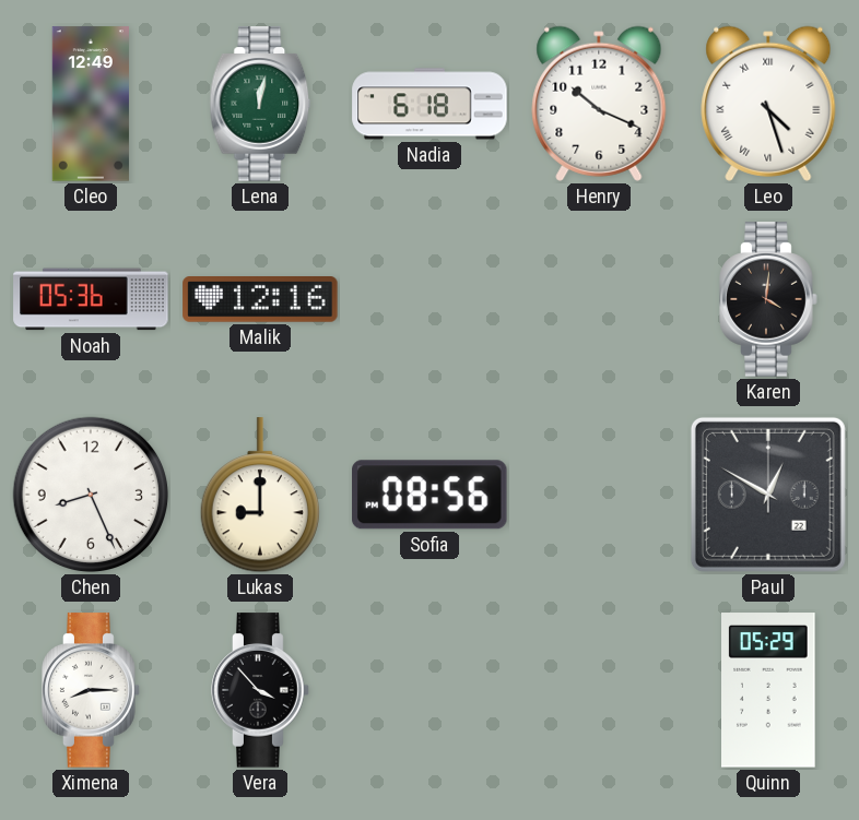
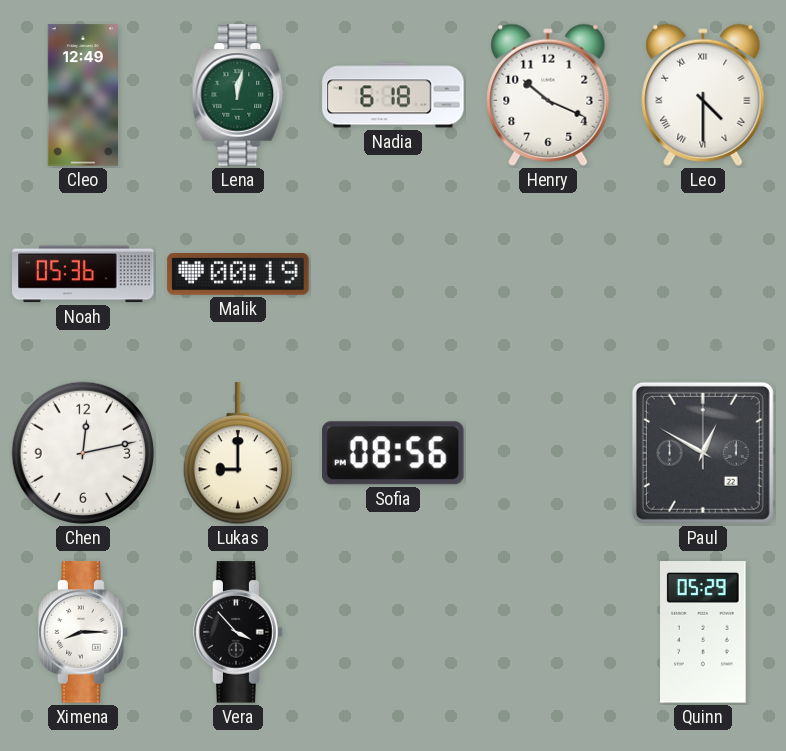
Leo: 4:27 -> 4:30 (703, 95)
Malik: 12:16 -> 00:19 (238, 275)
Karen: 4:01 -> none (768, 299)
Chen: 8:26 -> 12:13 (83, 453)
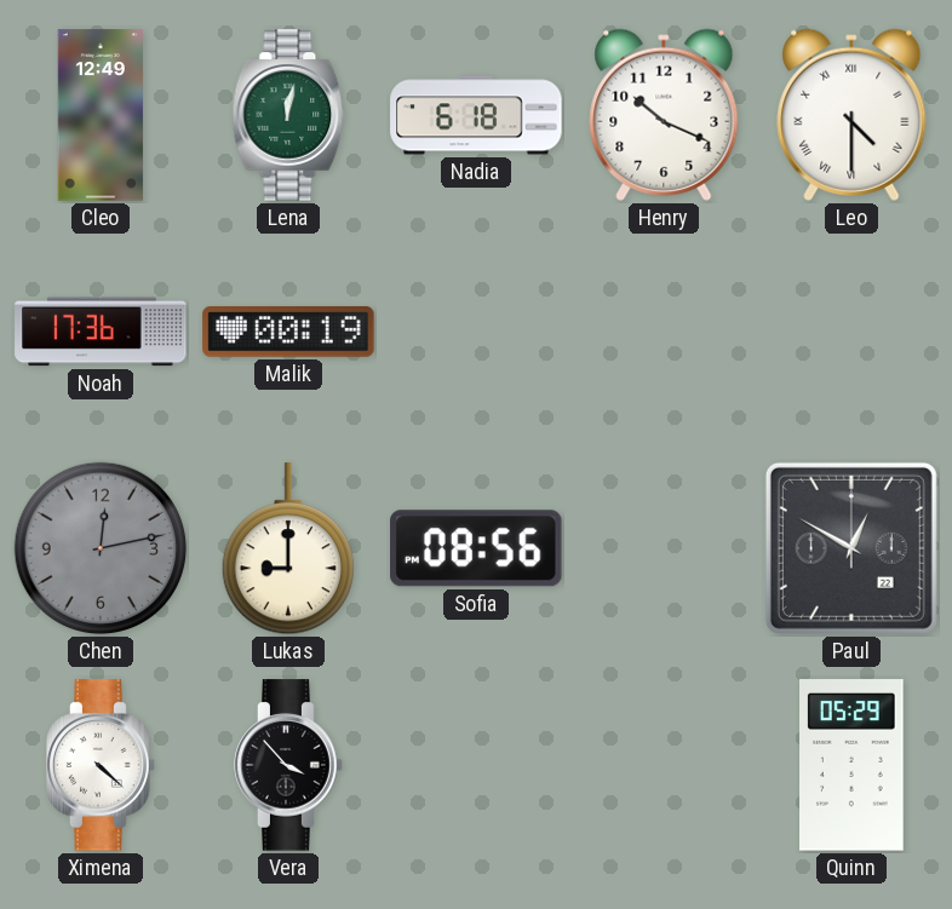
Noah: 05:36 -> 17:36 (101, 332)
Chen dial: white -> grey (101, 548)
Ximena: 8:15 -> 4:22 (101, 765)
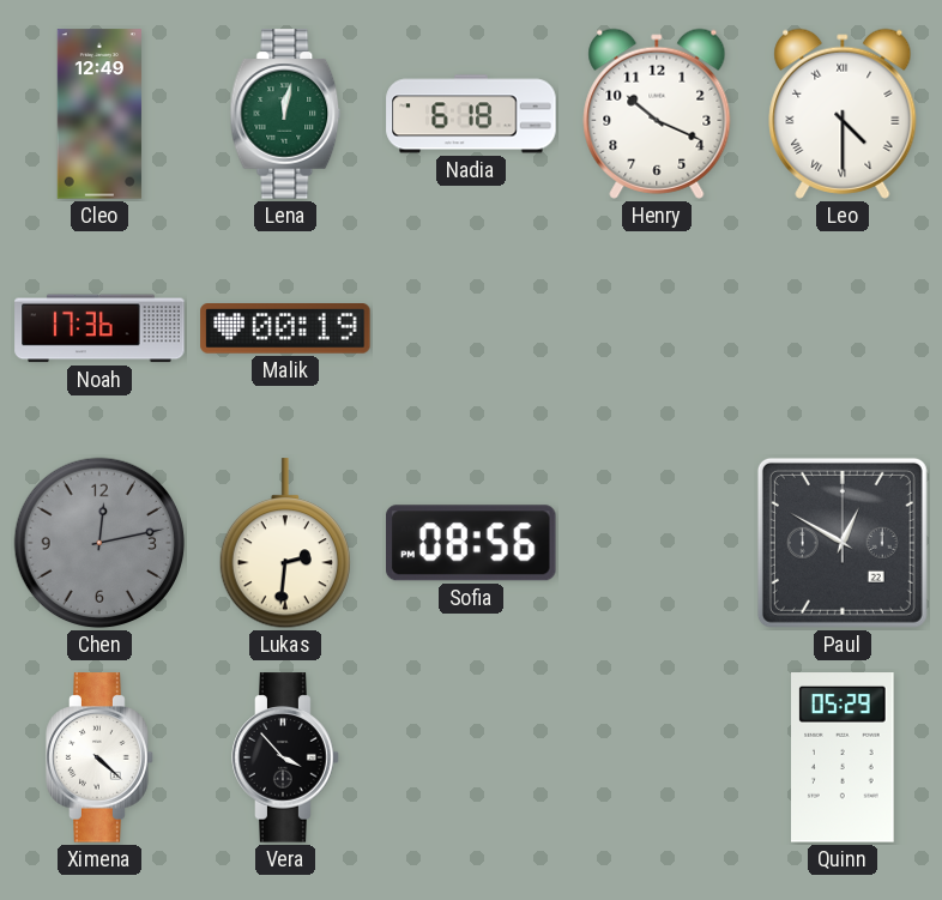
Lukas: 9:00 -> 2:31 (285, 544)
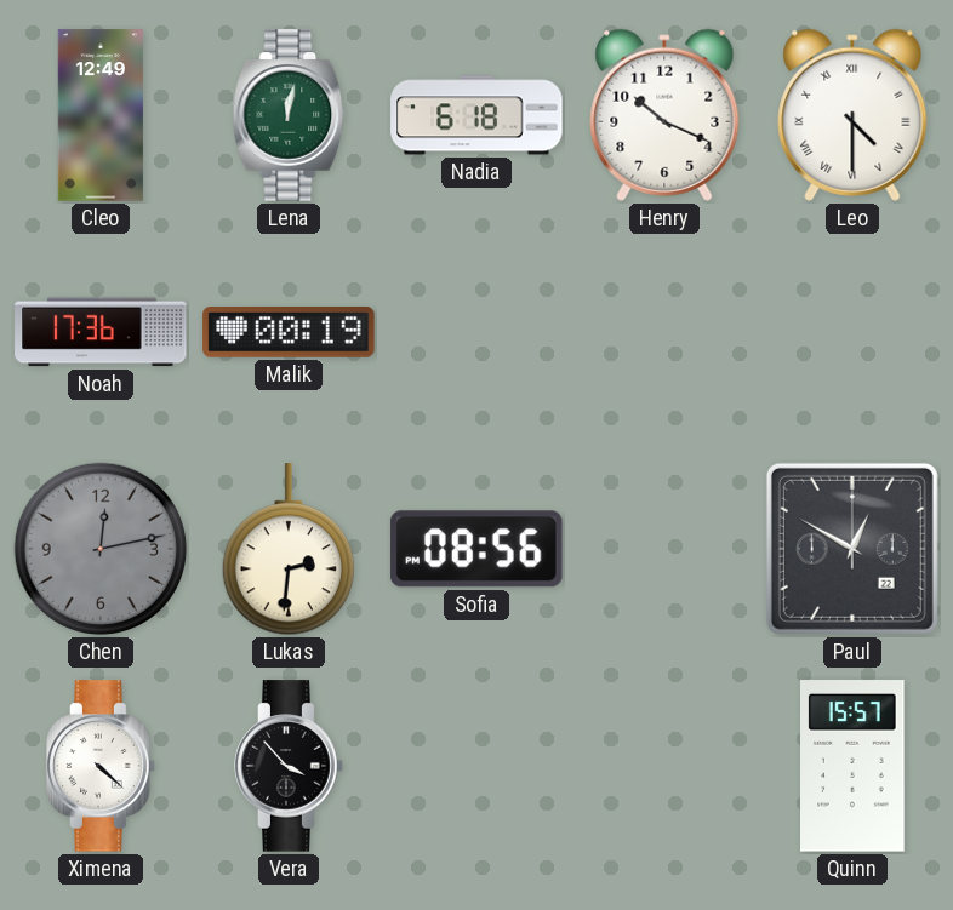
Quinn: 05:29 -> 15:57 (854, 766)
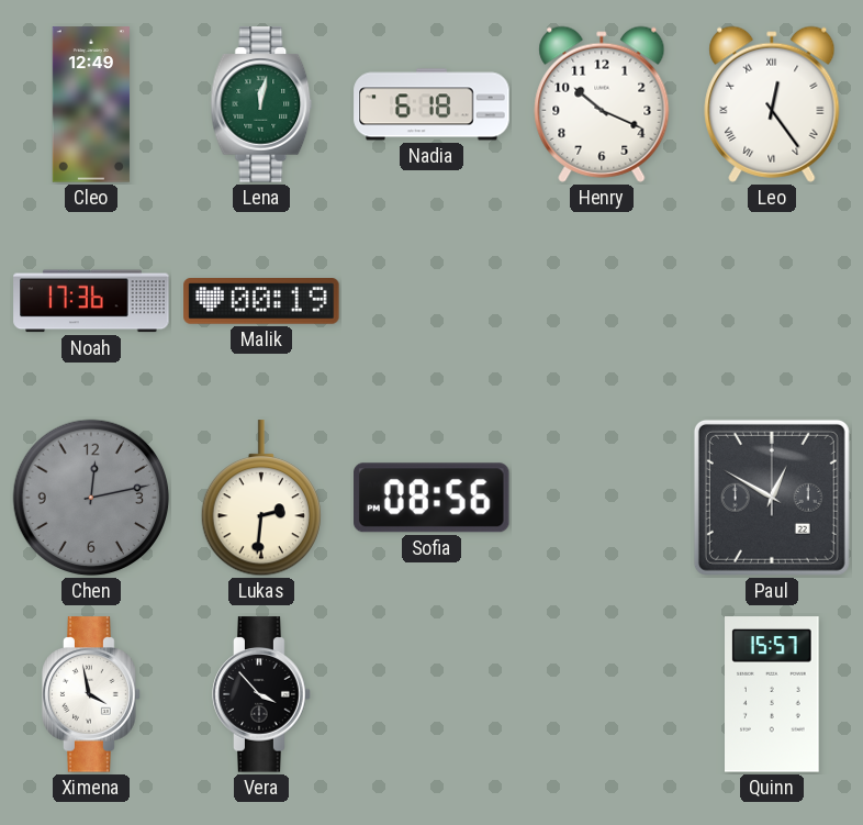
Leo: 4:30 -> 12:24 (772, 104)
Ximena: 4:22 -> 3:58 (91, 694)
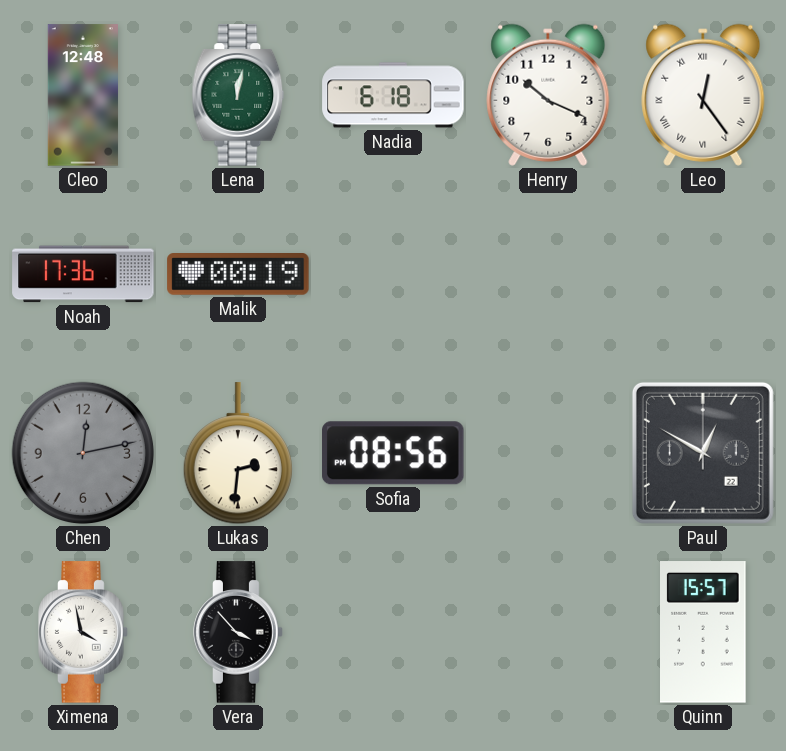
Cleo: 12:49 -> 12:48 (83, 95)
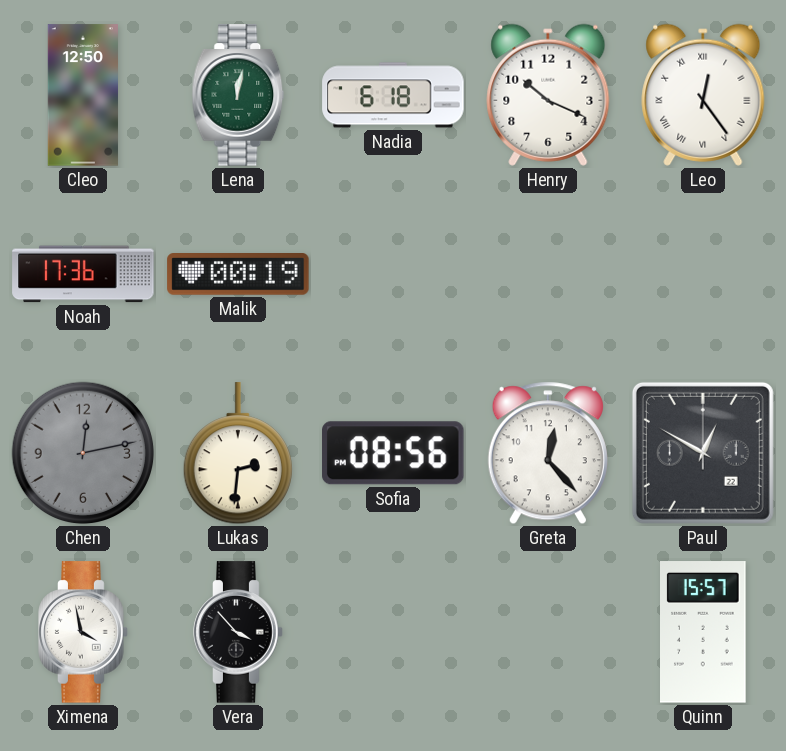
Cleo: 12:48 -> 12:50 (83, 95)
Greta: none -> 12:23 (548, 453)
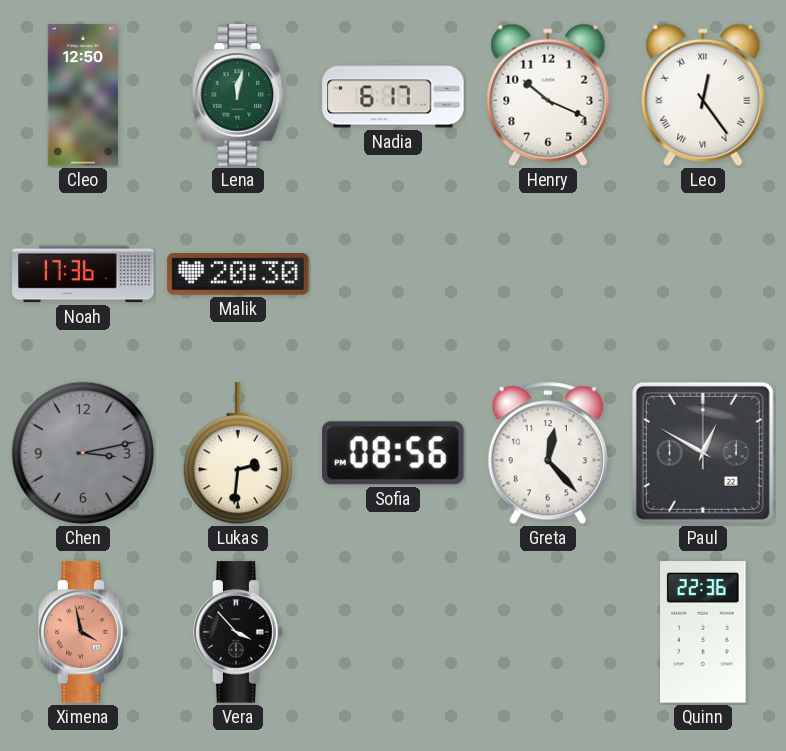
Nadia: 6:18 -> 6:17 (393, 95)
Malik: 00:19 -> 20:30 (238, 275)
Chen: 12:13 -> 3:13 (83, 453)
Ximena dial: white -> salmon (83, 632)
Quinn: 15:57 -> 22:36 (704, 632)
